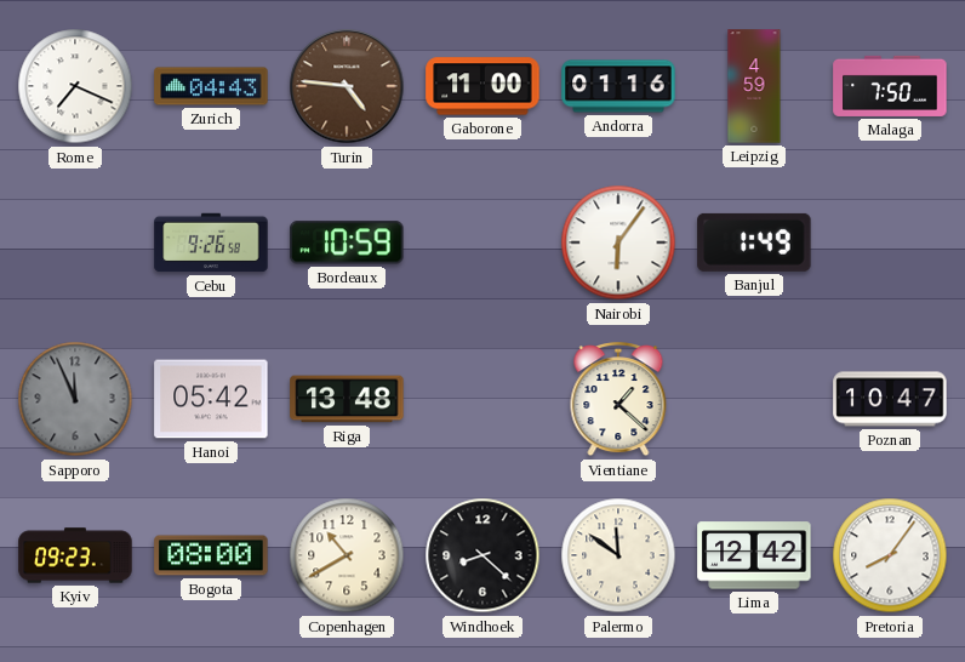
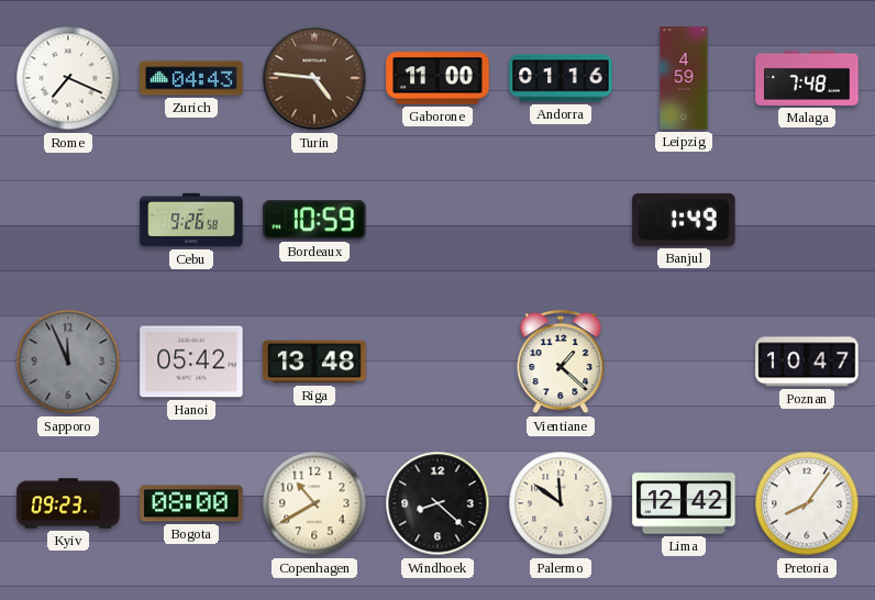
Malaga: 7:50 -> 7:48 (807, 78)
Nairobi: 6:06 -> none (618, 242)
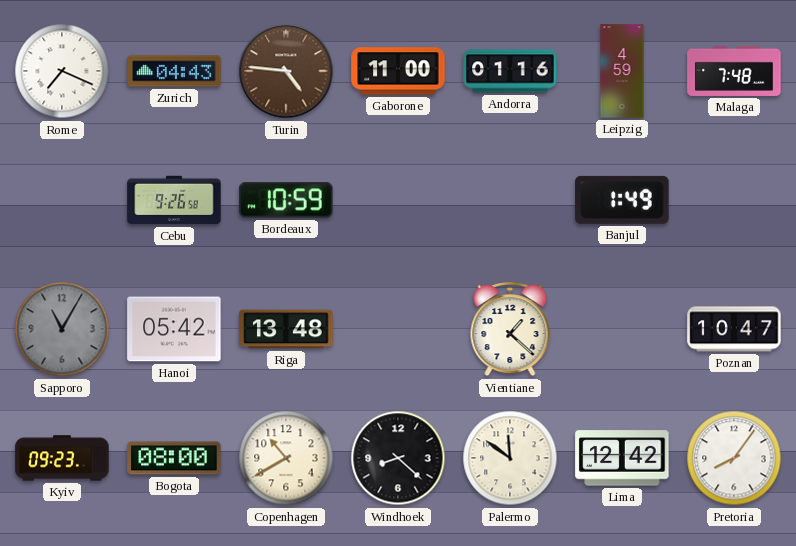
Sapporo: 11:56 -> 11:05 (62, 329)
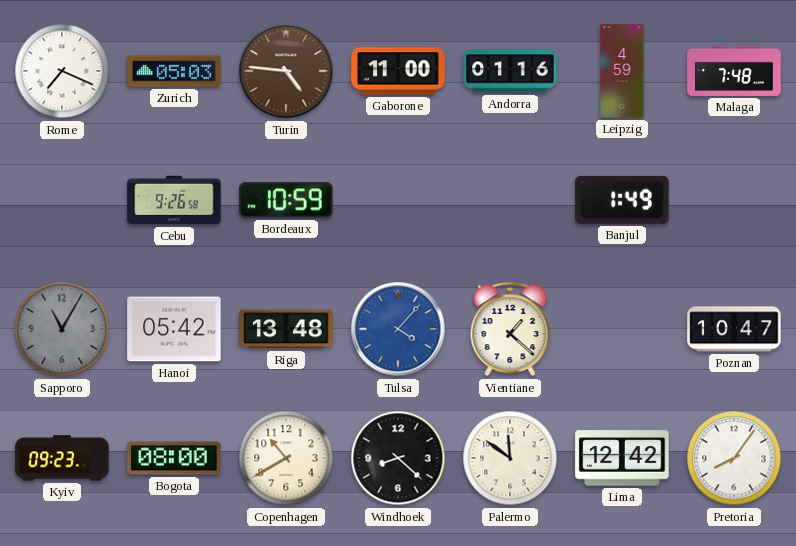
Zurich: 04:43 -> 05:03 (174, 71)
Tulsa: none -> 4:07 (398, 329)
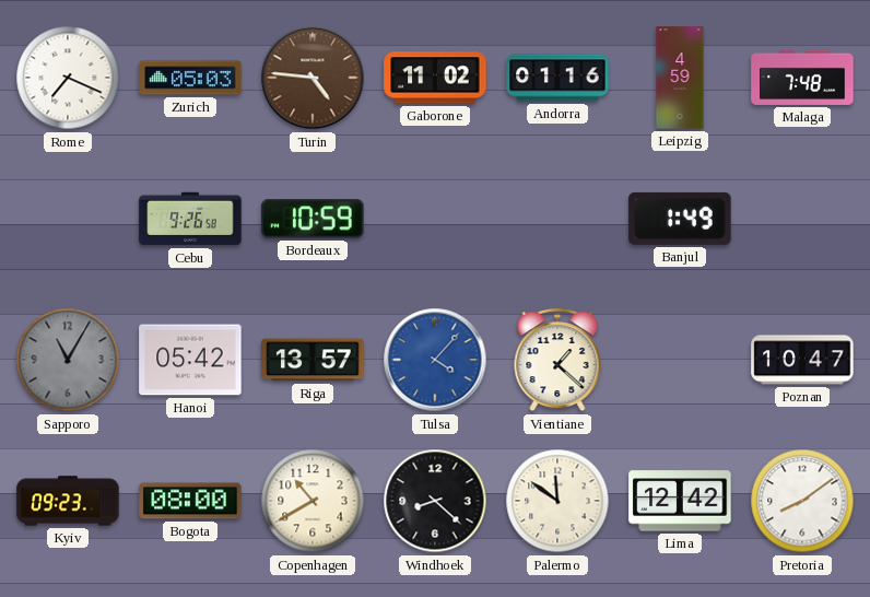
Gaborone: 11:00 -> 11:02 (435, 78)
Riga: 13:48 -> 13:57 (313, 360)
Pretoria: 8:06 -> 8:09 (802, 501)
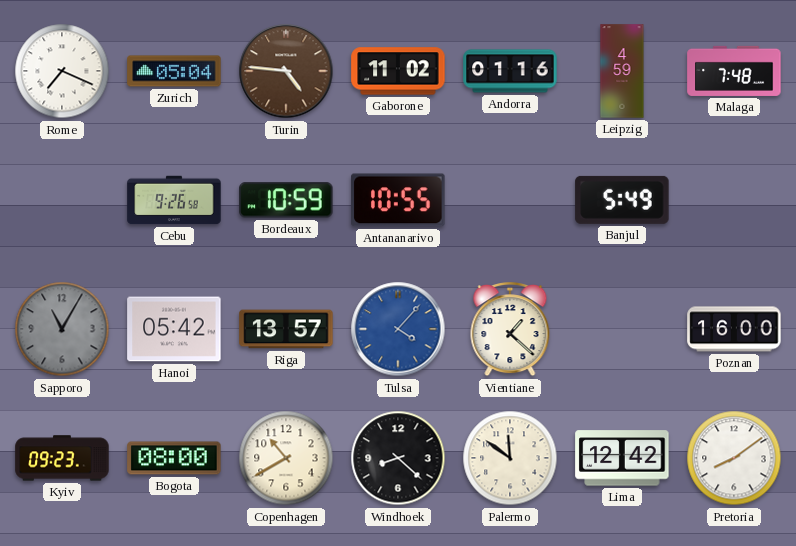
Zurich: 05:03 -> 05:04 (174, 71)
Antananarivo: none -> 10:55 (398, 200)
Banjul: 1:49 -> 5:49 (622, 200)
Poznan: 10:47 -> 16:00 (734, 329)
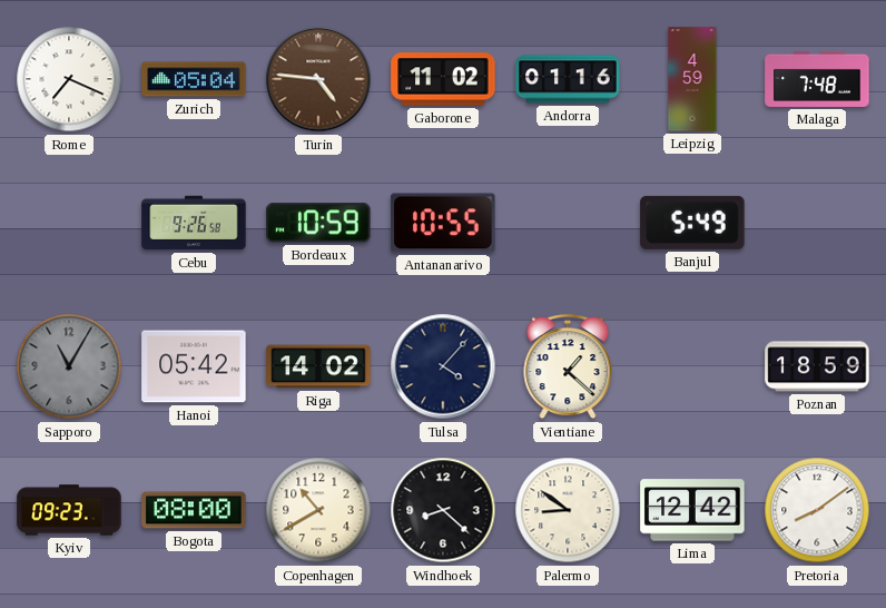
Riga: 13:57 -> 14:02 (318, 366)
Tulsa dial: blue -> navy (443, 366)
Poznan: 16:00 -> 18:59 (817, 366)
Palermo: 11:51 -> 8:51 (568, 510)
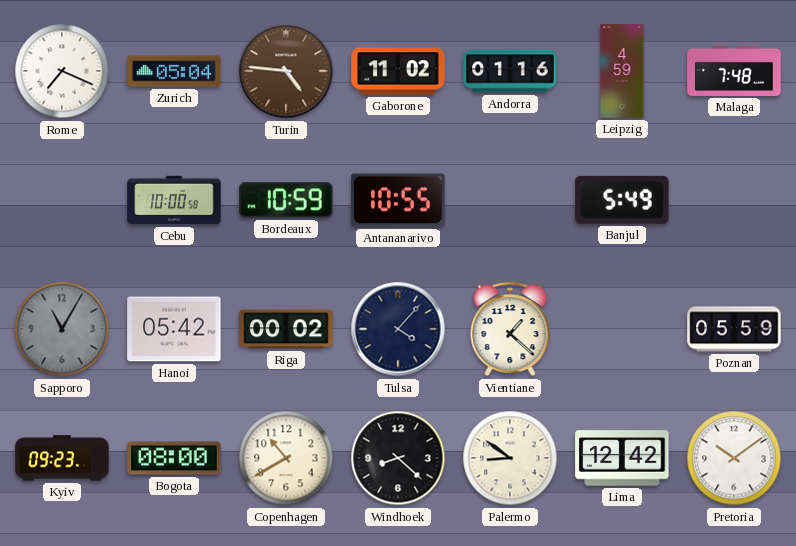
Cebu: 9:26 -> 10:00 (174, 200)
Riga: 14:02 -> 00:02 (286, 329)
Poznan: 18:59 -> 05:59 (734, 329)
Pretoria: 8:09 -> 10:09 (734, 458)
